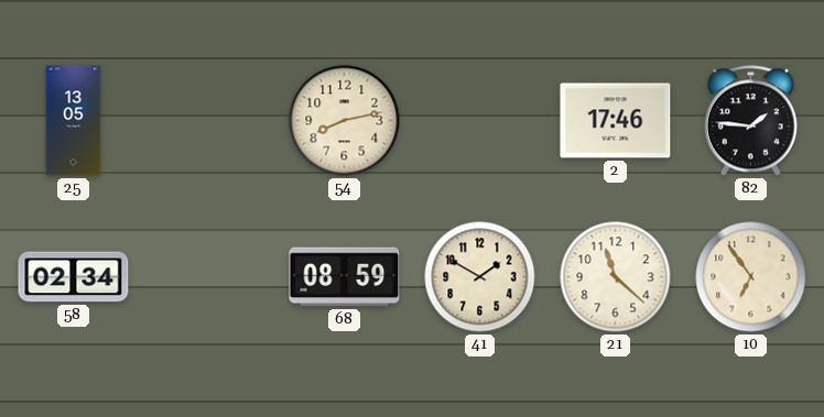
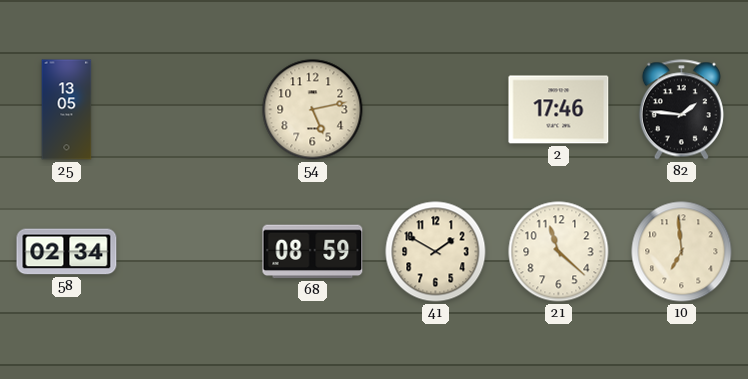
54: 8:13 -> 5:13 (313, 110)
10: 6:54 -> 6:59 (682, 252)
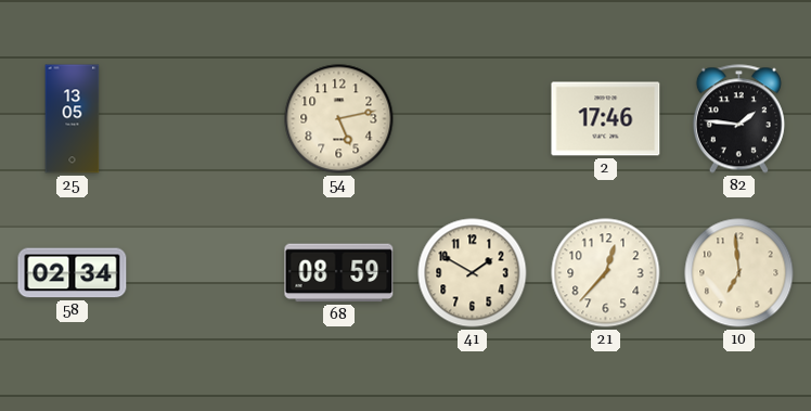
21: 11:22 -> 12:37 (606, 273)
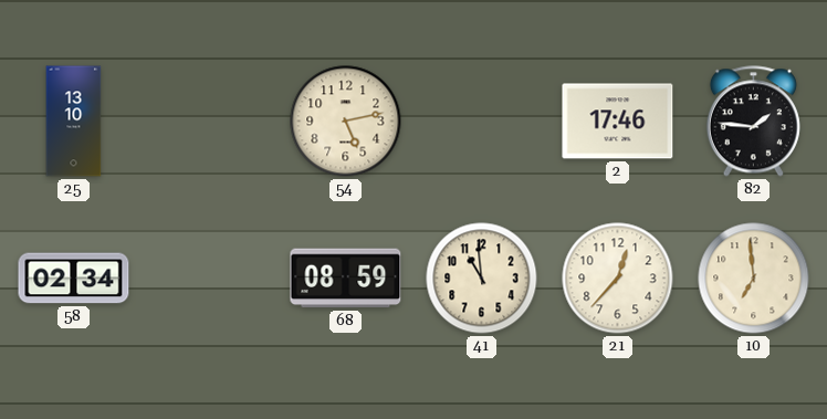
25: 13:05 -> 13:10 (74, 122)
41: 1:50 -> 10:59 (482, 279)
